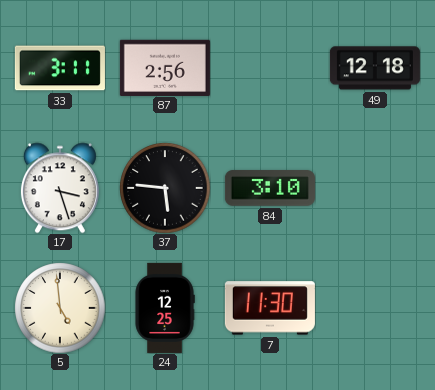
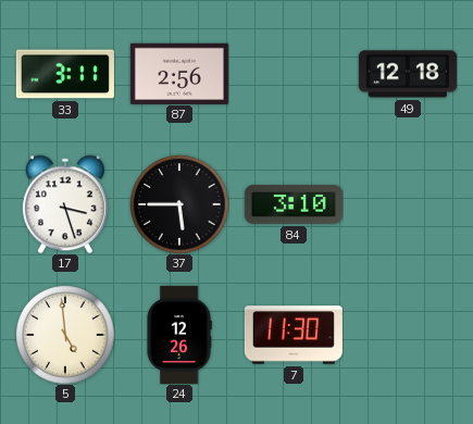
37: 5:46 -> 5:45 (179, 204)
24: 12:25 -> 12:26 (179, 335)
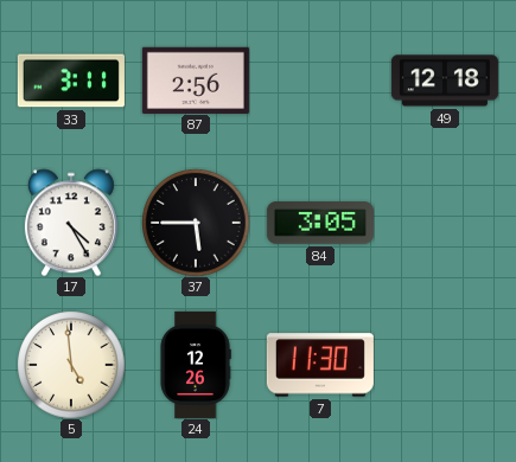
17: 3:27 -> 4:25 (71, 223)
84: 3:10 -> 3:05 (320, 223)
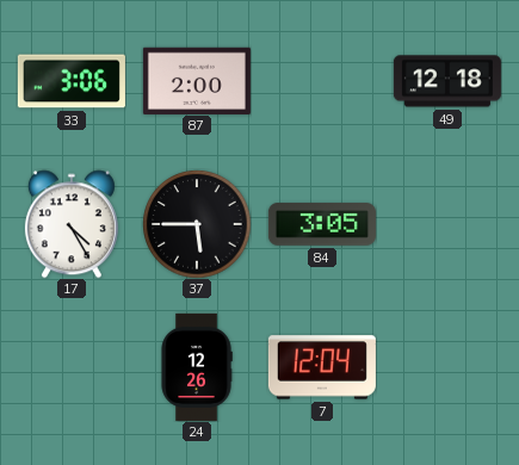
33: 3:11 -> 3:06 (72, 81)
87: 2:56 -> 2:00 (197, 80)
5: 4:59 -> none (71, 365)
7: 11:30 -> 12:04 (322, 367)
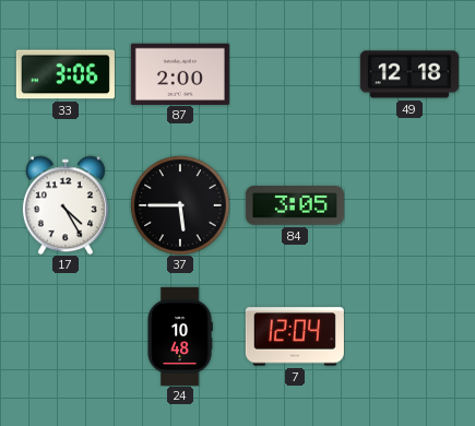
24: 12:26 -> 10:48 (180, 336)
